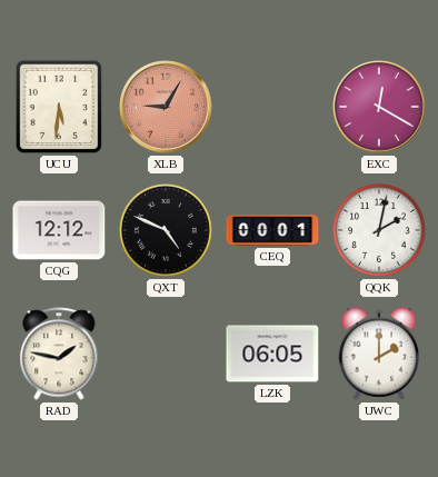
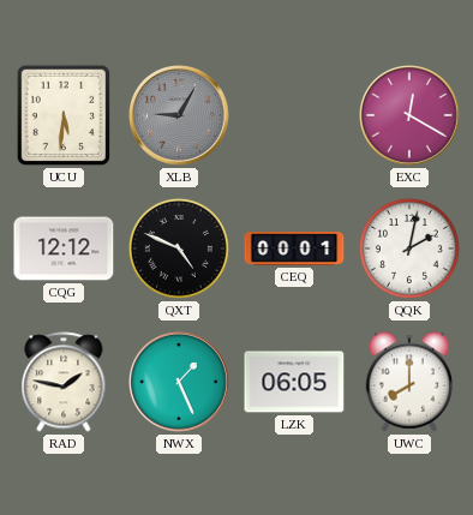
XLB dial: salmon -> grey (180, 116)
NWX: none -> 1:26 (180, 383)
UWC: 2:00 -> 8:00 (409, 382)
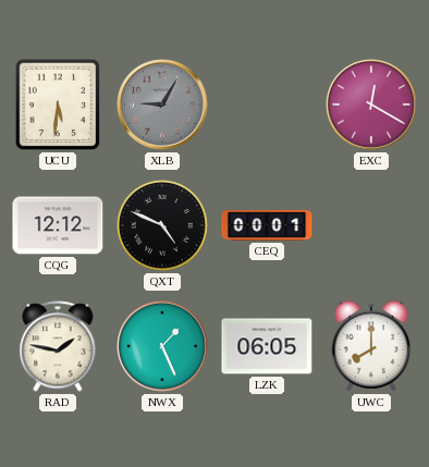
QQK: 2:02 -> none (409, 248)
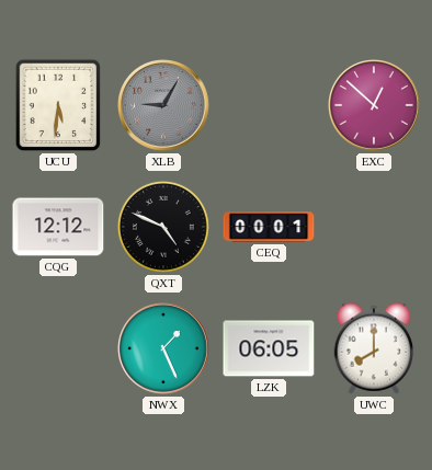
EXC: 12:20 -> 12:52 (375, 106)
RAD: 1:47 -> none (58, 346)
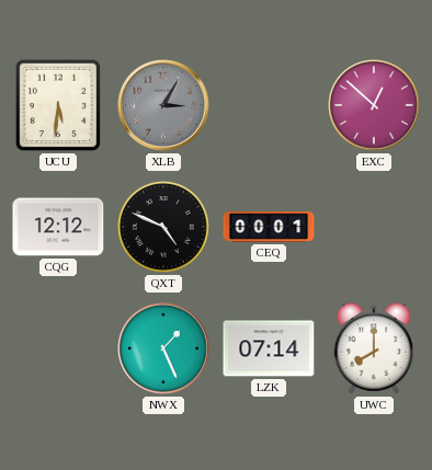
XLB: 9:05 -> 3:05 (164, 106)
LZK: 06:05 -> 07:14 (269, 348)
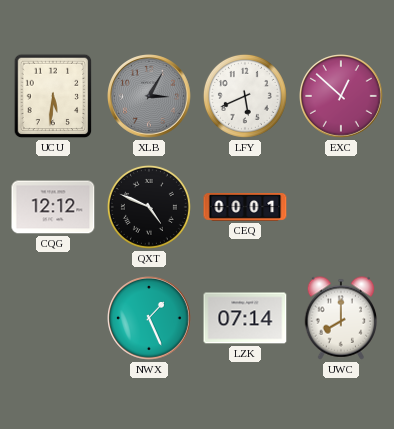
LFY: none -> 5:41 (245, 96)
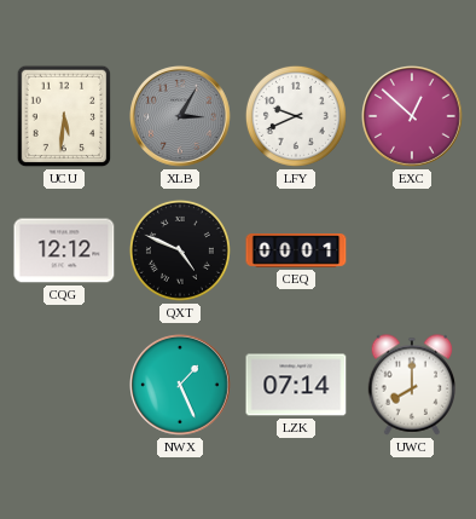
LFY: 5:41 -> 9:41 (296, 116)
